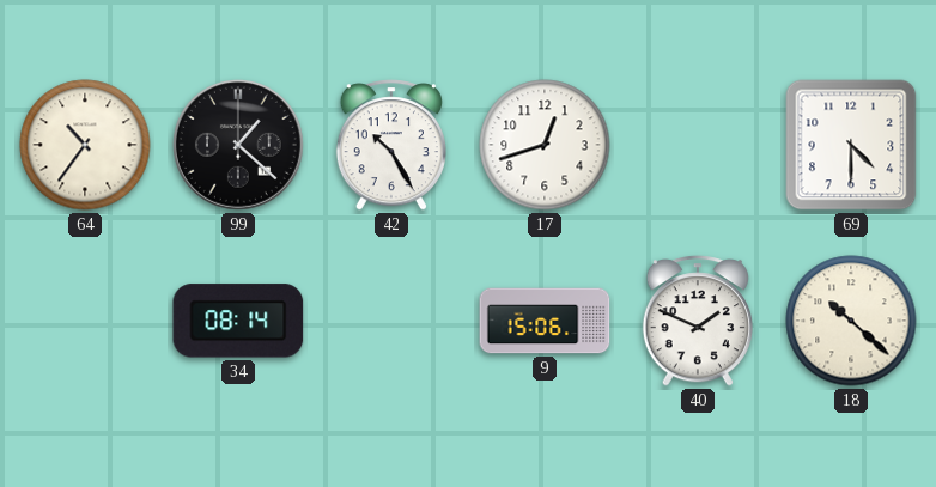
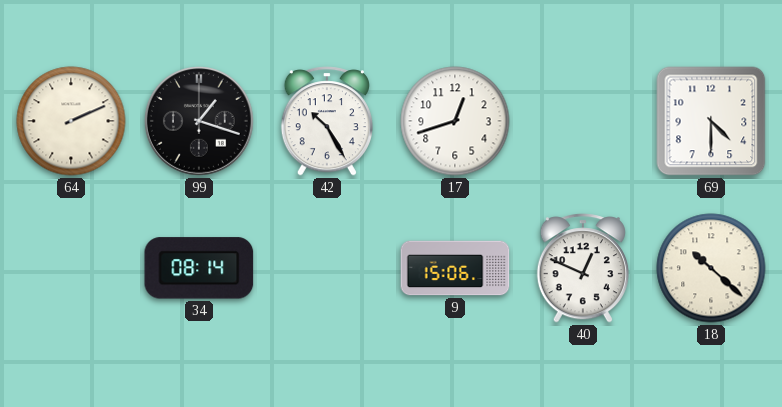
64: 10:36 -> 2:11 (71, 121)
99: 1:22 -> 1:18 (200, 122)
40: 1:49 -> 12:49 (583, 268)
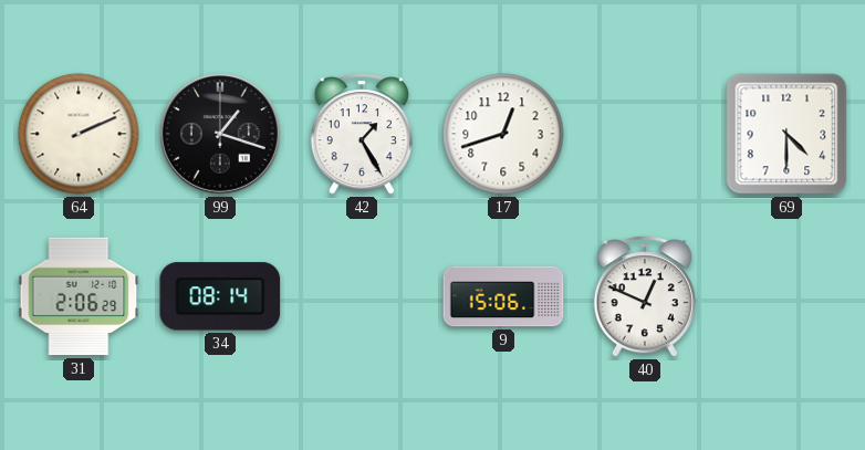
42: 10:25 -> 1:25 (362, 134)
31: none -> 2:06 (79, 296)
18: 10:22 -> none (711, 268)
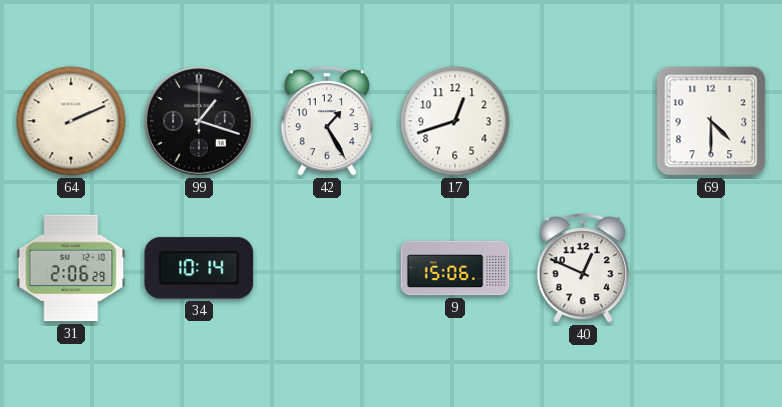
34: 08:14 -> 10:14 (199, 268)
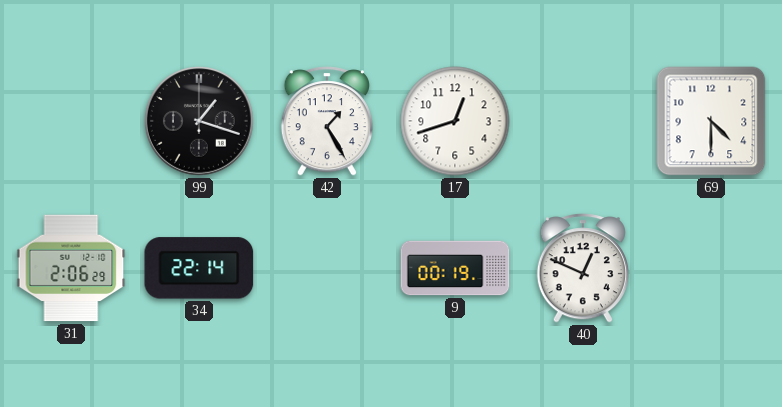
64: 2:11 -> none (71, 121)
34: 10:14 -> 22:14 (199, 268)
9: 15:06 -> 00:19 (455, 268)
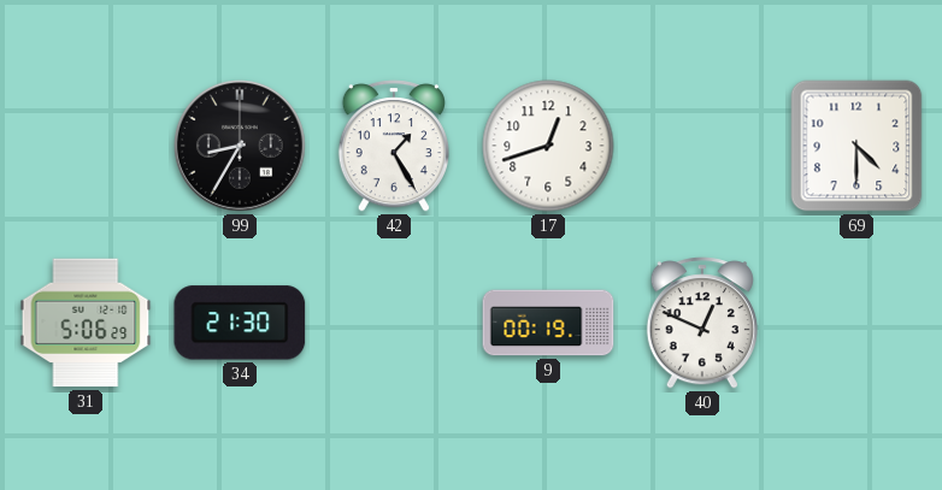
99: 1:18 -> 8:35 (241, 147)
31: 2:06 -> 5:06 (86, 323)
34: 22:14 -> 21:30 (240, 323)
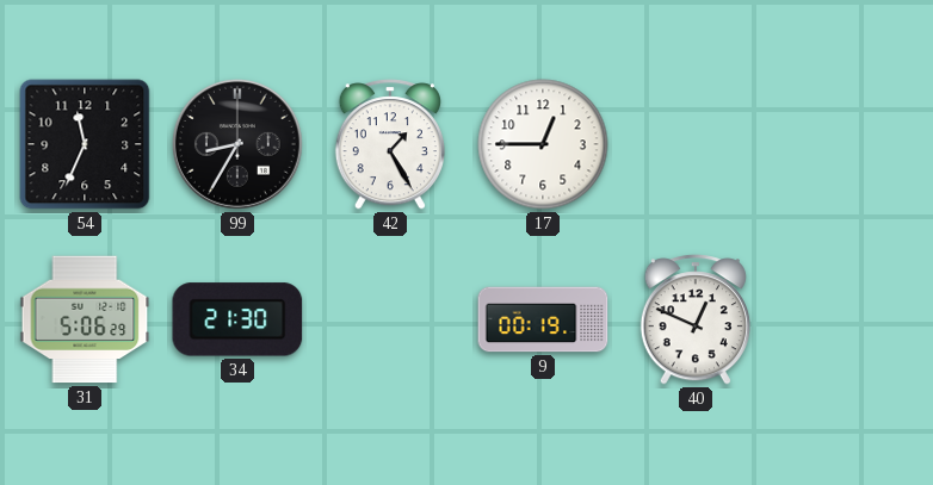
54: none -> 11:34 (85, 144)
17: 12:42 -> 12:45 (543, 144)
69: 4:30 -> none (856, 146)
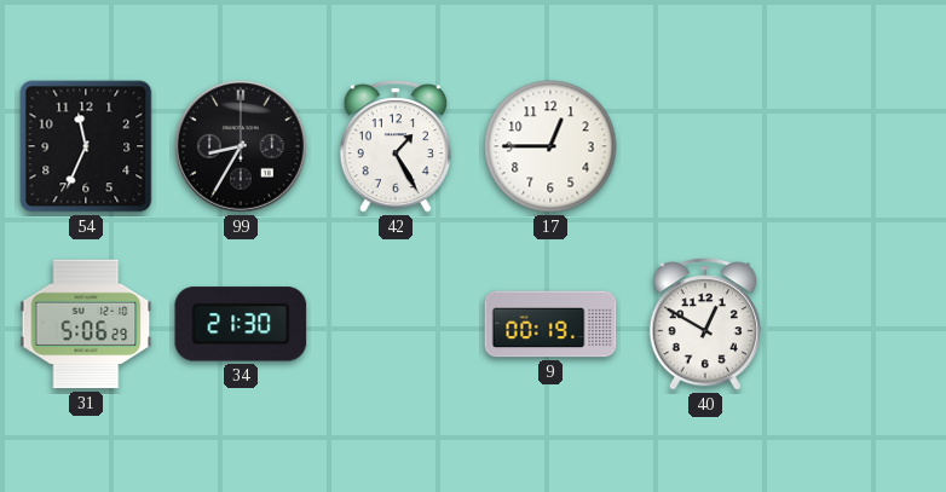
40: 12:49 -> 12:50 (705, 324)
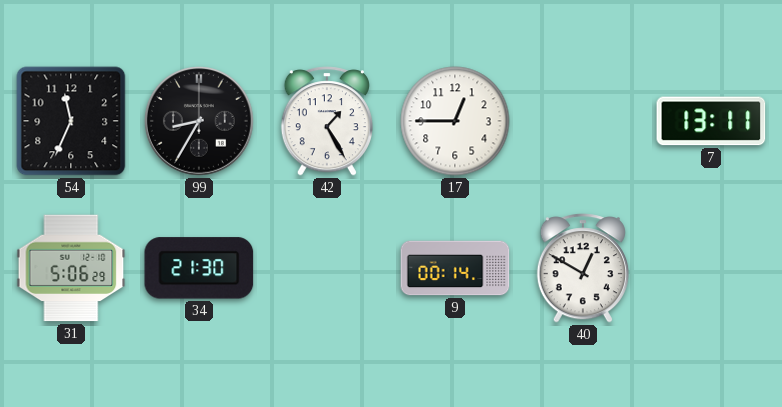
7: none -> 13:11 (711, 121)
9: 00:19 -> 00:14 (455, 268)
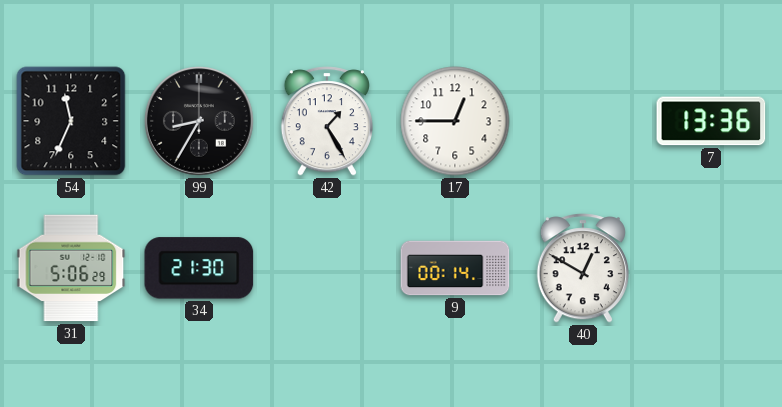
7: 13:11 -> 13:36 (711, 121)
